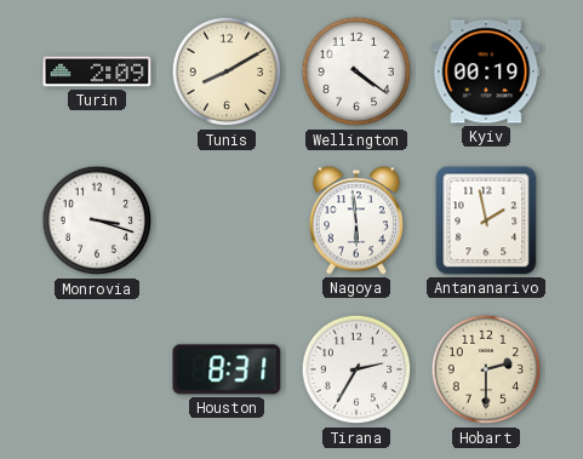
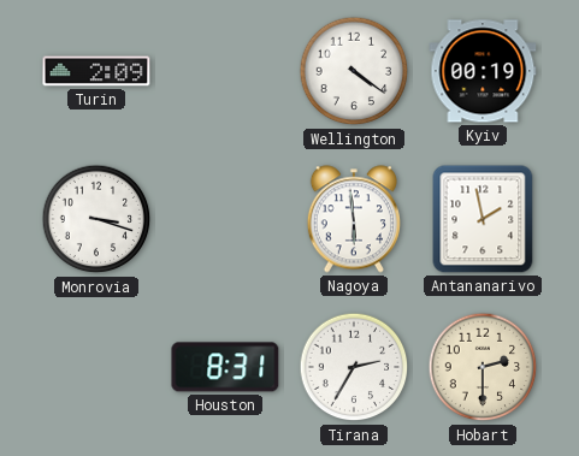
Tunis: 8:10 -> none (227, 71)
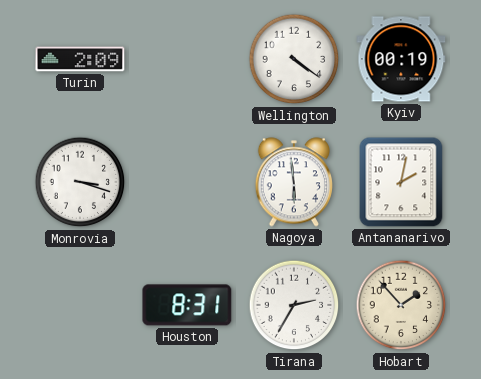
Antananarivo: 1:58 -> 2:02 (401, 182)
Hobart: 2:30 -> 1:53 (401, 305)
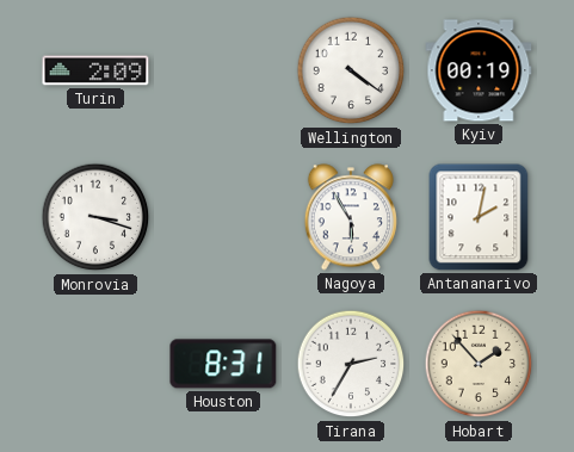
Nagoya: 5:59 -> 5:55 (351, 217)
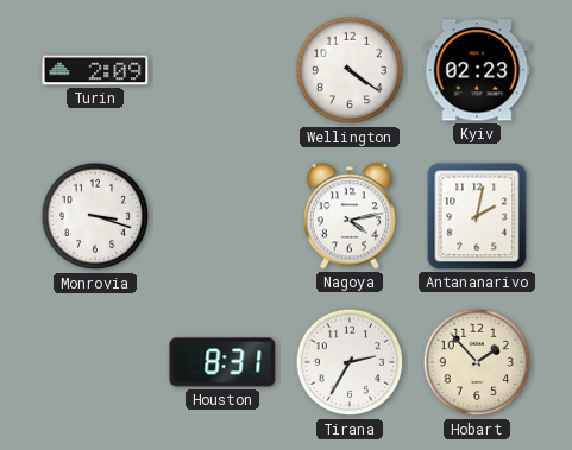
Kyiv: 00:19 -> 02:23 (477, 70)
Nagoya: 5:55 -> 4:13 (350, 216)
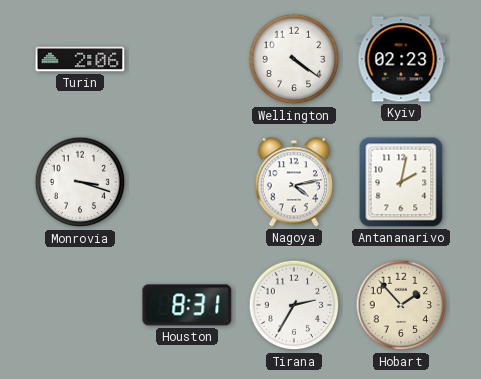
Turin: 2:09 -> 2:06 (80, 59)
